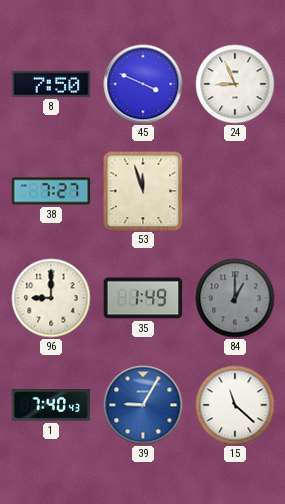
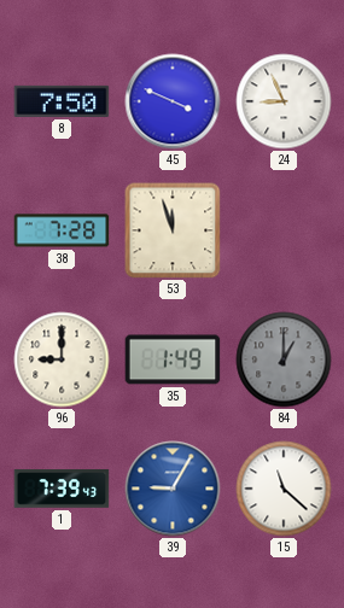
38: 7:27 -> 7:28 (62, 230)
1: 7:40 -> 7:39 (62, 490)
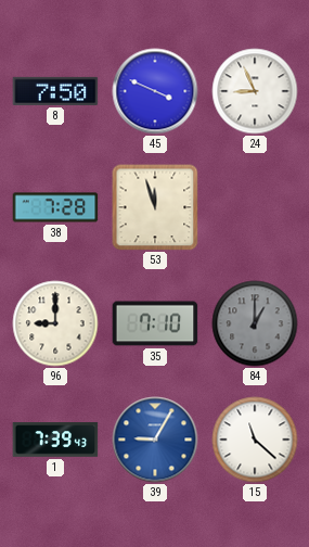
35: 1:49 -> 7:10 (155, 323)
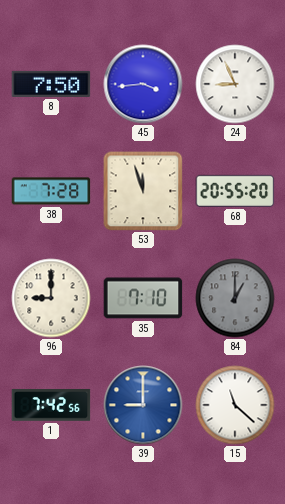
45: 3:49 -> 3:44 (143, 84)
68: none -> 20:55 (235, 191)
1: 7:39 -> 7:42 (51, 406)
39: 9:05 -> 9:00 (143, 405)
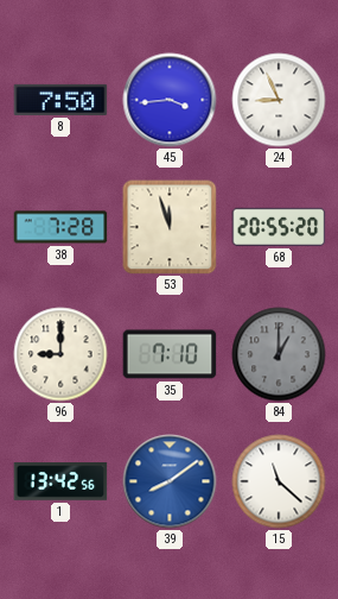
1: 7:42 -> 13:42 (60, 483)
39: 9:00 -> 8:09 (170, 481)
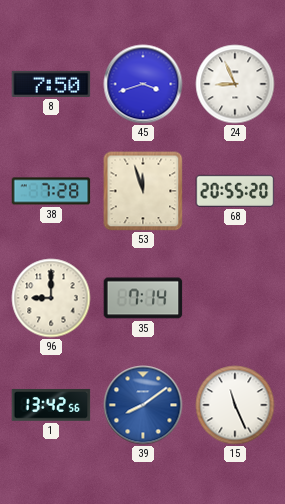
45: 3:44 -> 3:42 (143, 84)
35: 7:10 -> 7:14 (143, 298)
84: 1:00 -> none (279, 354)
15: 11:22 -> 11:26 (235, 405)
